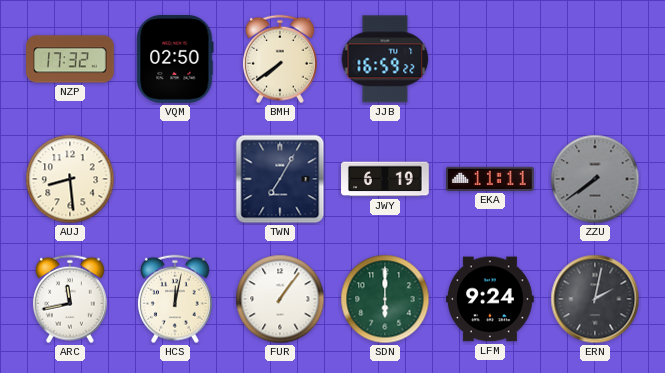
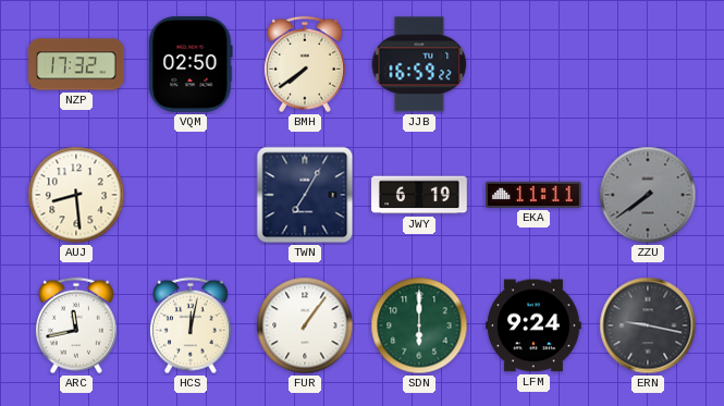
ERN: 2:02 -> 9:17 (648, 325)
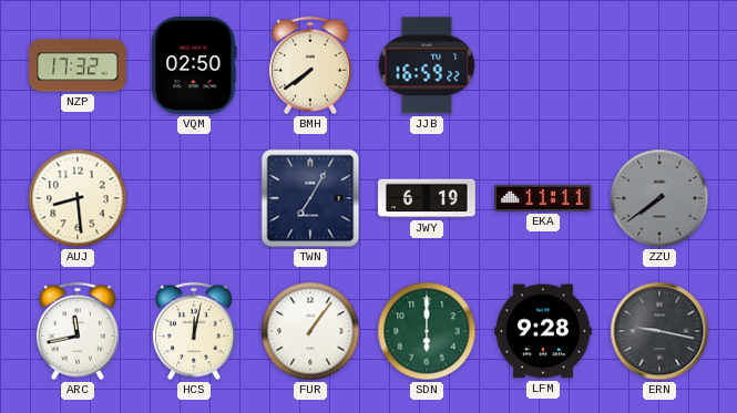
LFM: 9:24 -> 9:28 (544, 331)
